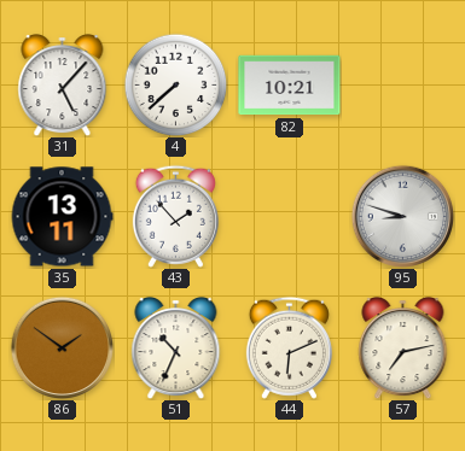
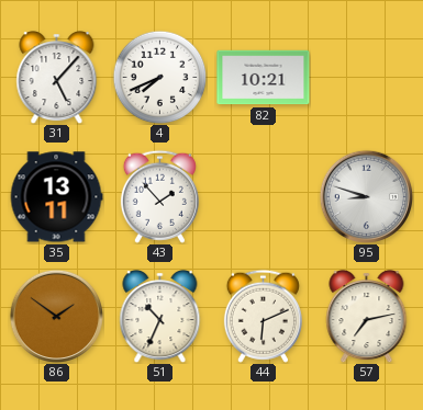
4: 7:38 -> 7:41 (159, 77)
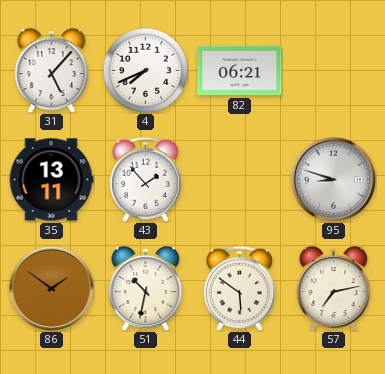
82: 10:21 -> 06:21 (240, 71)
51: 10:34 -> 10:32 (146, 289)
44: 6:11 -> 5:51 (239, 288)
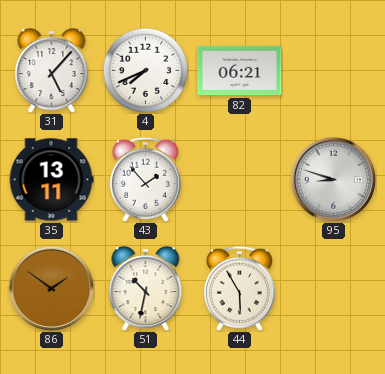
44: 5:51 -> 5:55 (239, 288)
57: 7:13 -> none (334, 289)
